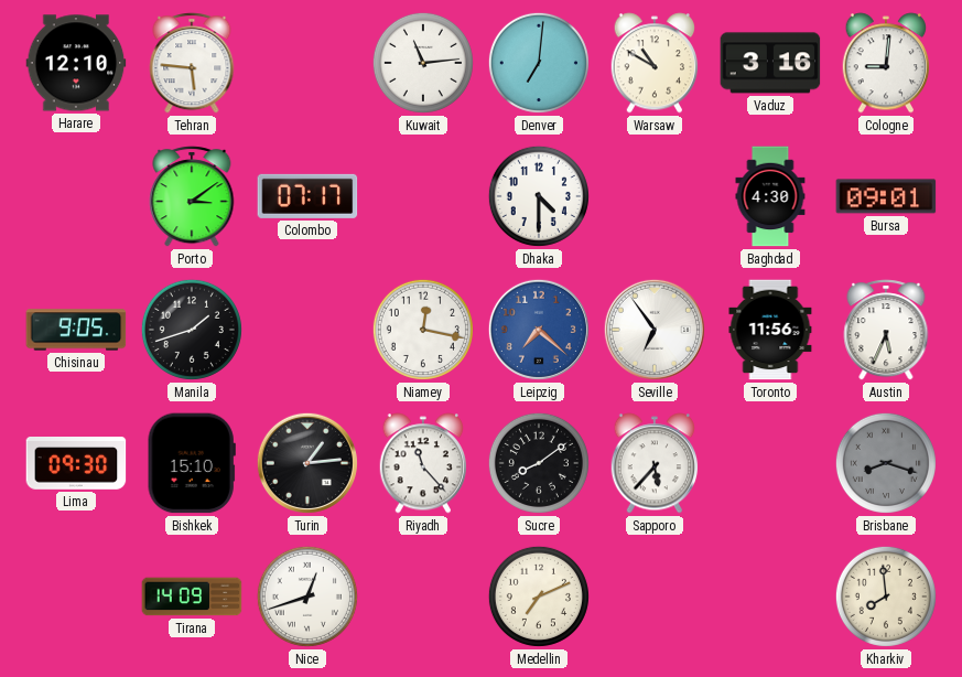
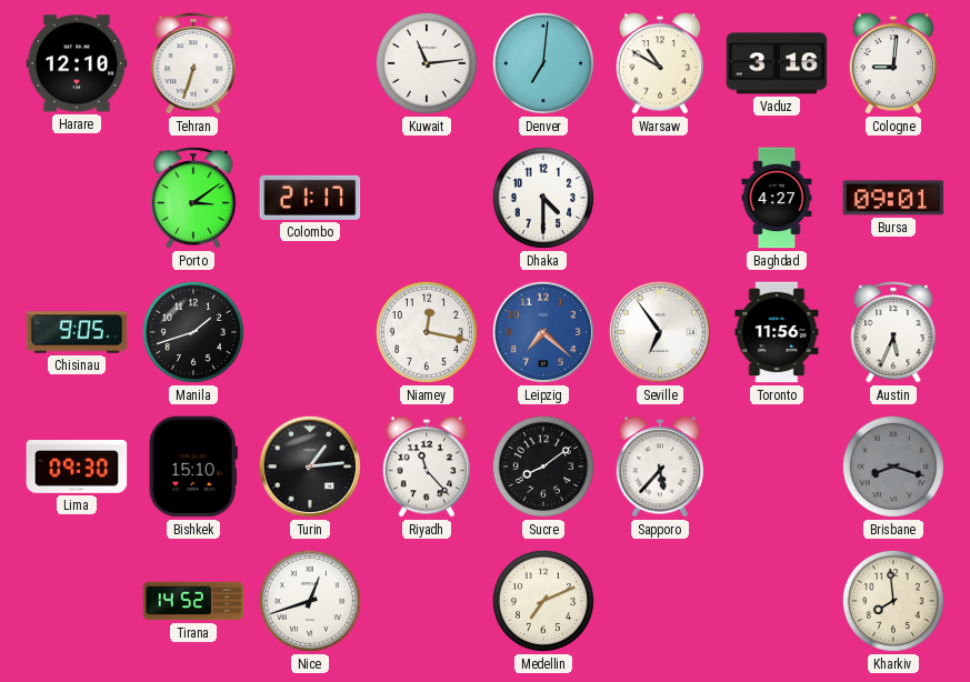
Tehran: 5:46 -> 6:33 (193, 63)
Colombo: 07:17 -> 21:17 (310, 198)
Baghdad: 4:30 -> 4:27 (777, 198)
Tirana: 14:09 -> 14:52 (193, 601)
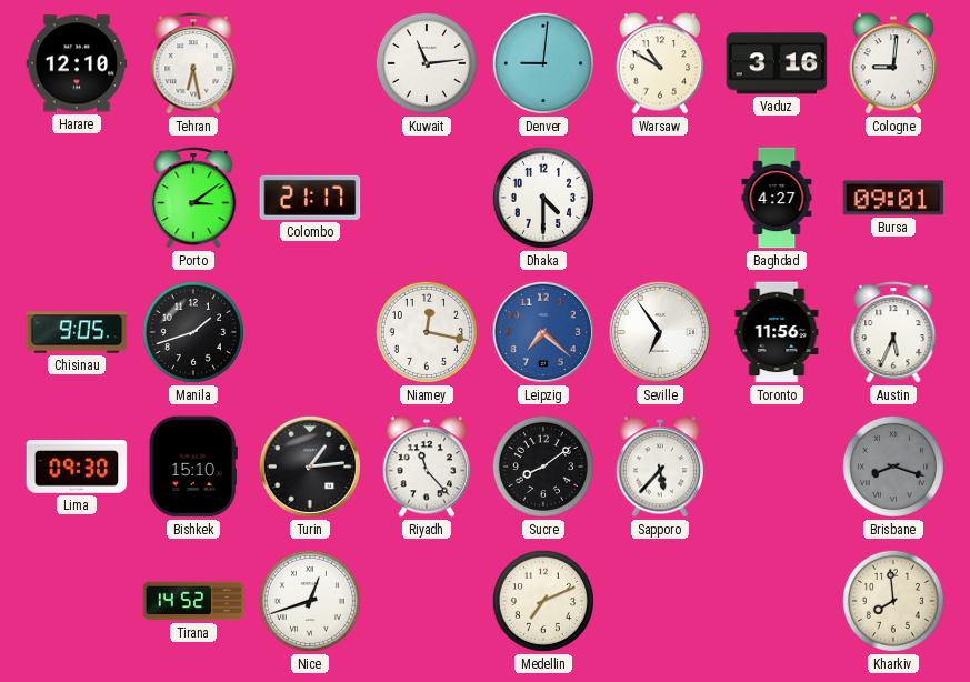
Tehran: 6:33 -> 6:28 (193, 63)
Denver: 7:01 -> 9:01 (543, 63)
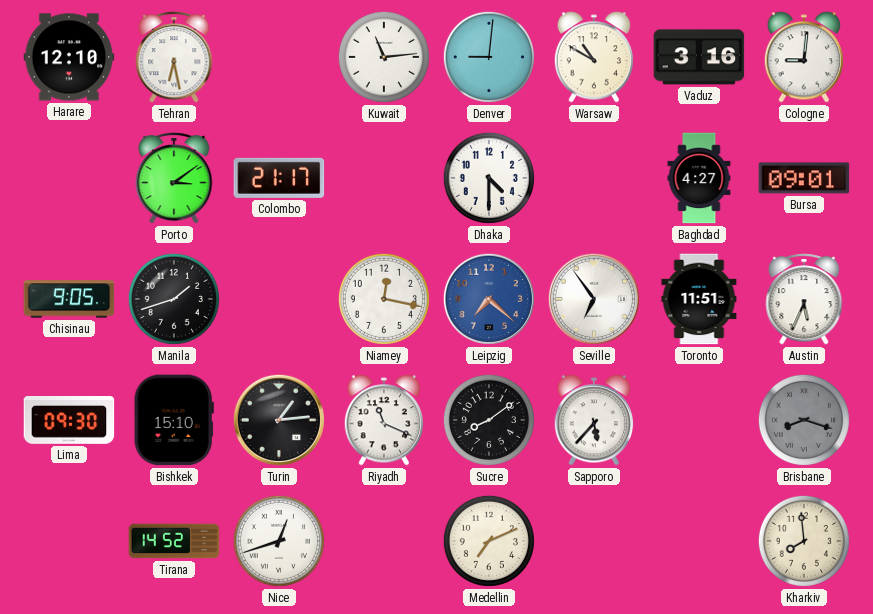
Toronto: 11:56 -> 11:51 (699, 299)
Riyadh: 11:23 -> 11:19 (384, 420)
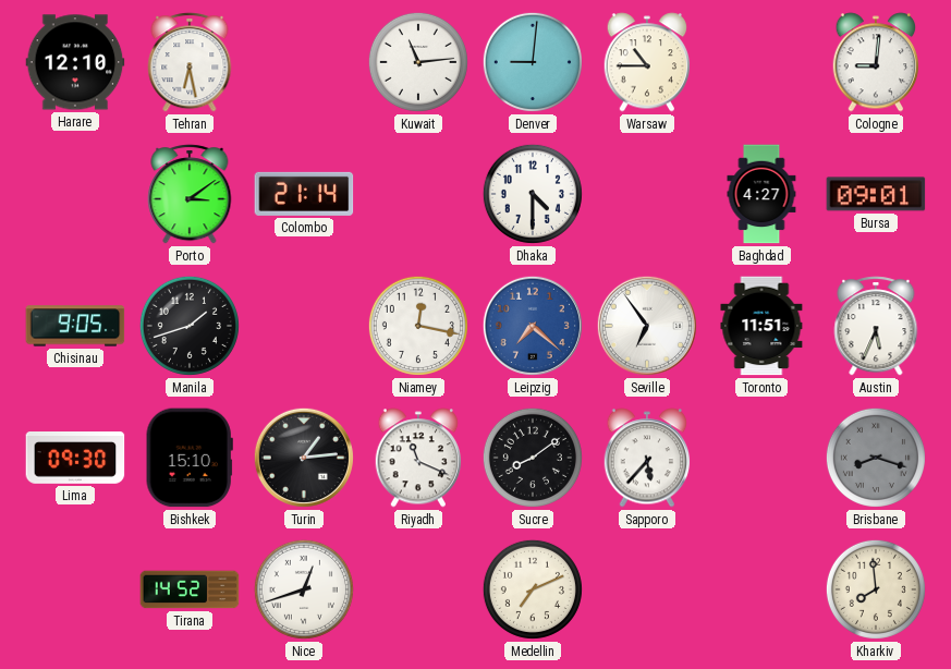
Warsaw: 10:50 -> 10:45 (647, 62)
Vaduz: 3:16 -> none (699, 57)
Colombo: 21:17 -> 21:14 (304, 194)
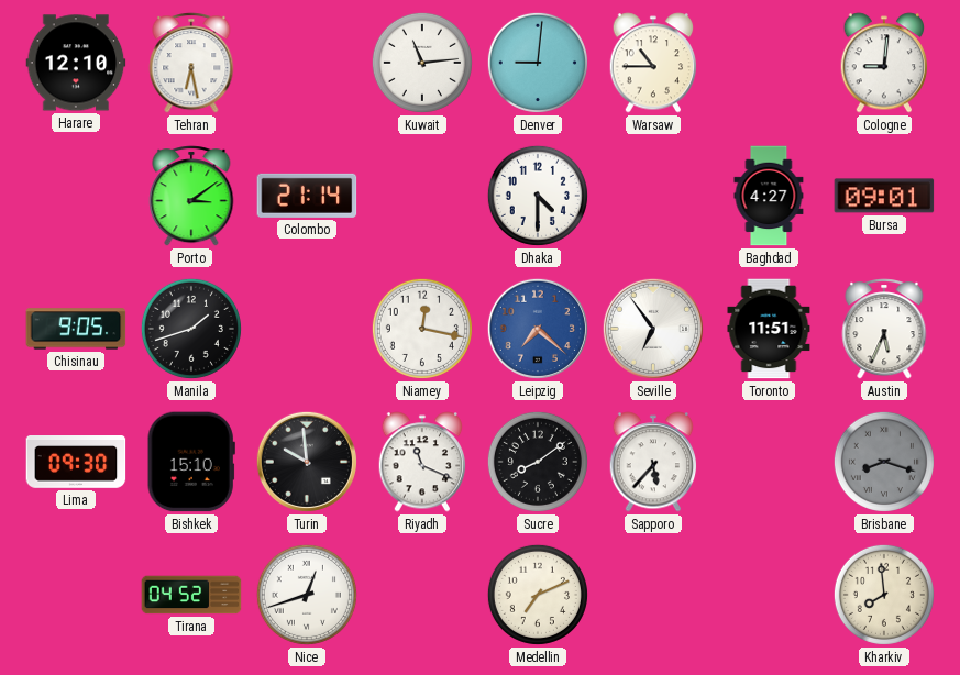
Turin: 1:14 -> 9:59 (307, 462)
Tirana: 14:52 -> 04:52 (191, 595)
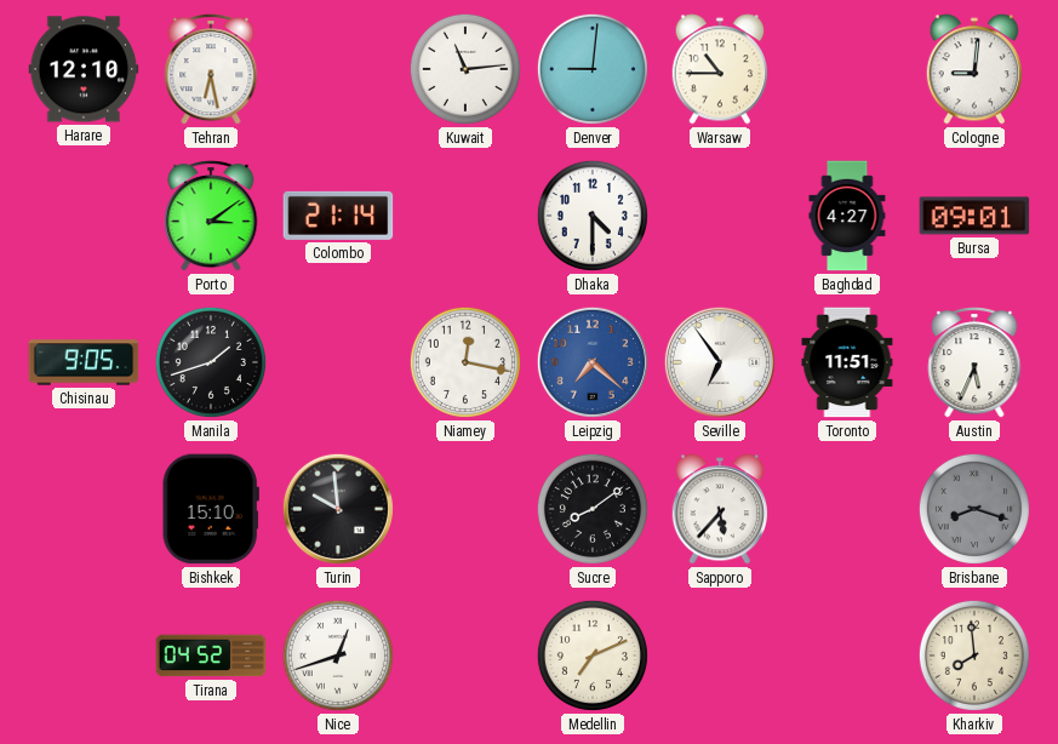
Lima: 09:30 -> none (76, 463)
Riyadh: 11:19 -> none (422, 462)
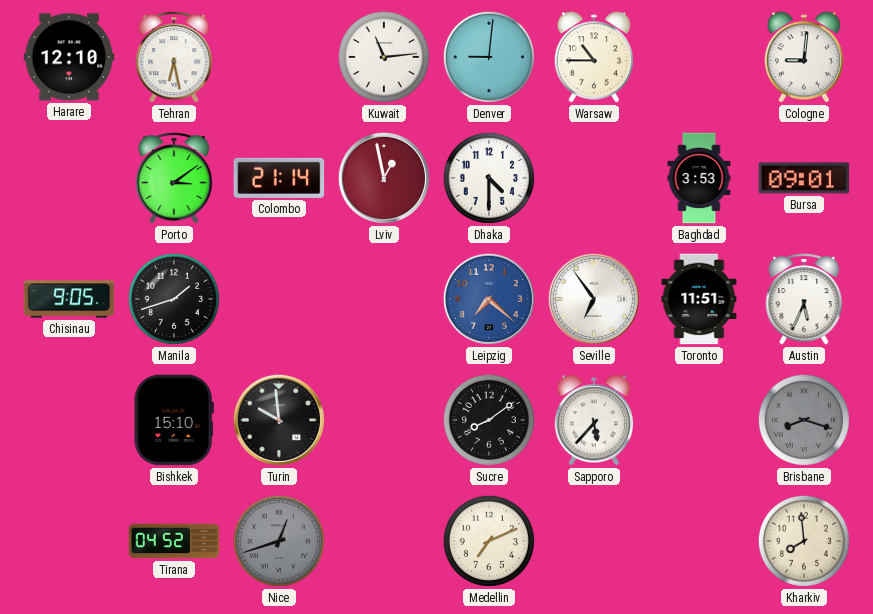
Lviv: none -> 12:58 (384, 178)
Baghdad: 4:27 -> 3:53 (699, 178)
Niamey: 12:17 -> none (465, 362)
Nice dial: white -> grey (279, 541)
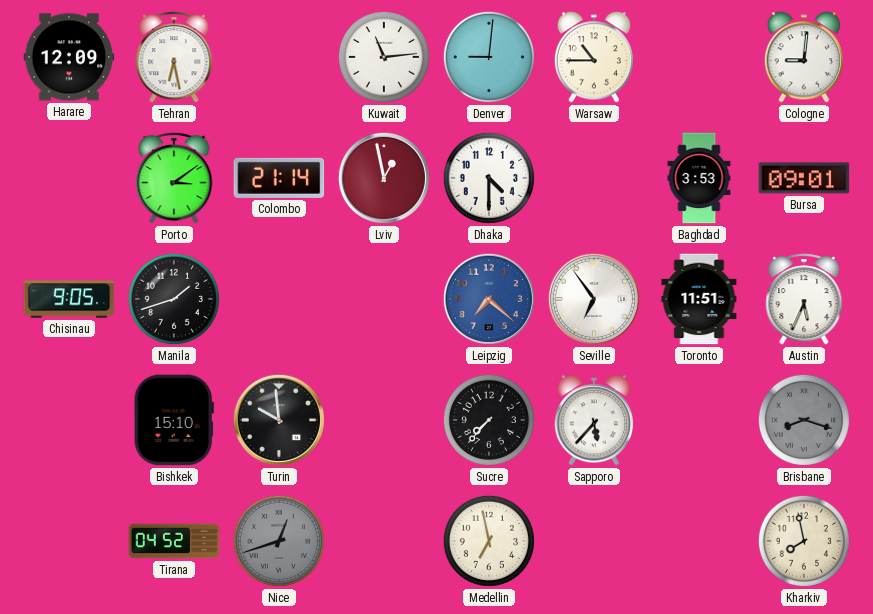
Harare: 12:10 -> 12:09 (69, 57)
Sucre: 8:09 -> 7:37 (489, 420)
Medellin: 7:11 -> 6:58 (489, 541)
Kharkiv: 7:59 -> 7:58 (804, 541)
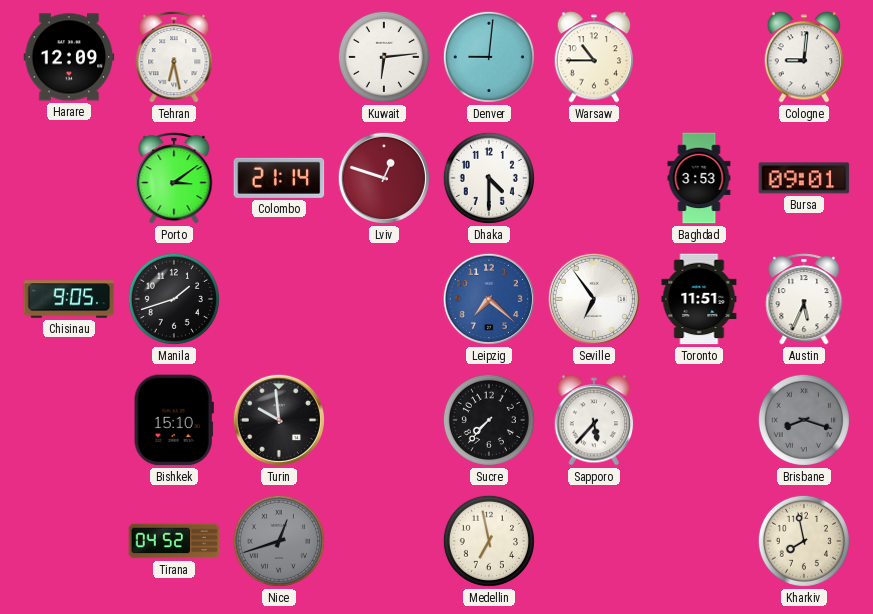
Kuwait: 11:14 -> 6:14 (384, 57)
Lviv: 12:58 -> 12:48 (384, 178)
